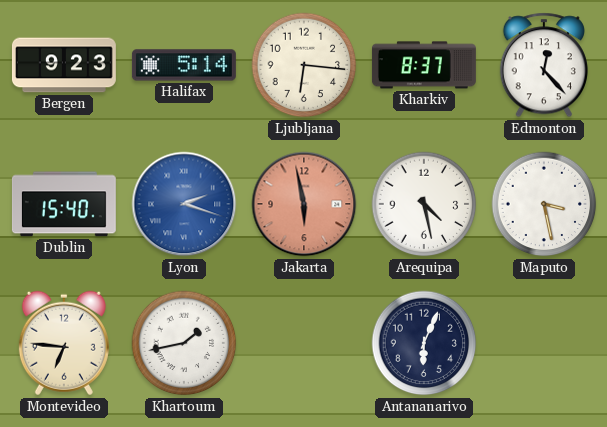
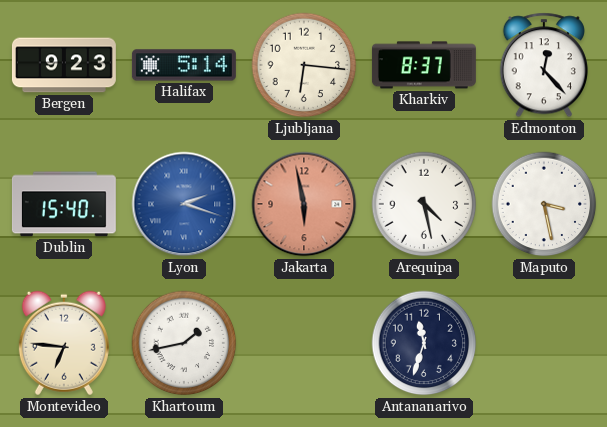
Antananarivo: 6:04 -> 11:33 (424, 343)
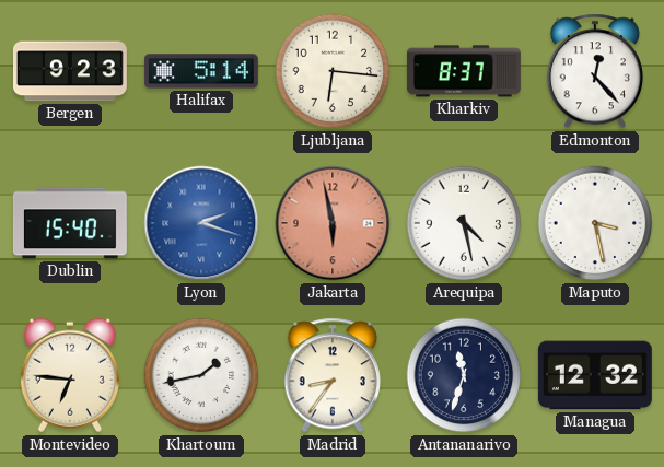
Madrid: none -> 8:36 (333, 375)
Managua: none -> 12:32 (595, 375)
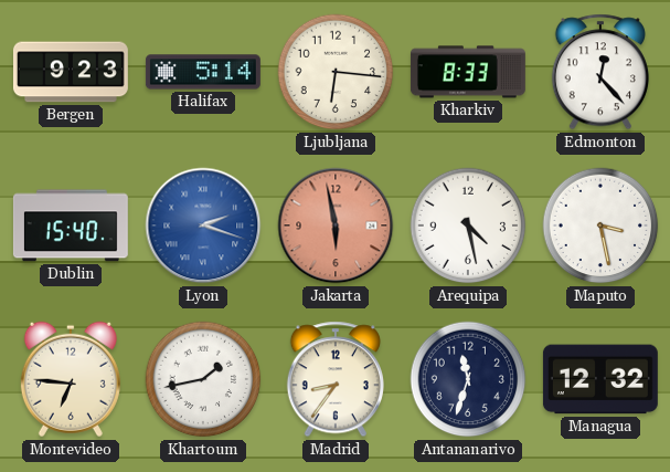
Kharkiv: 8:37 -> 8:33 (468, 72)
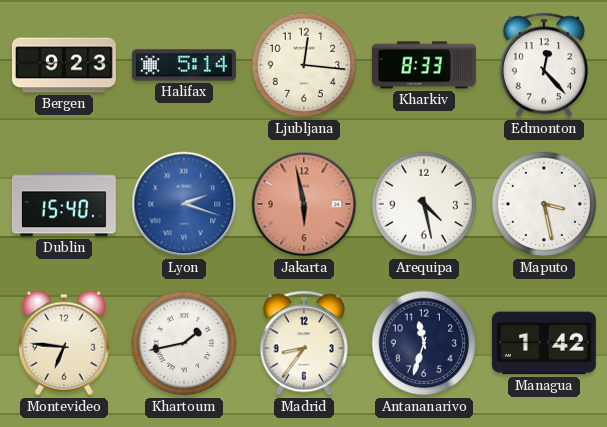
Ljubljana: 6:16 -> 12:16 (304, 65)
Managua: 12:32 -> 1:42 (544, 343)
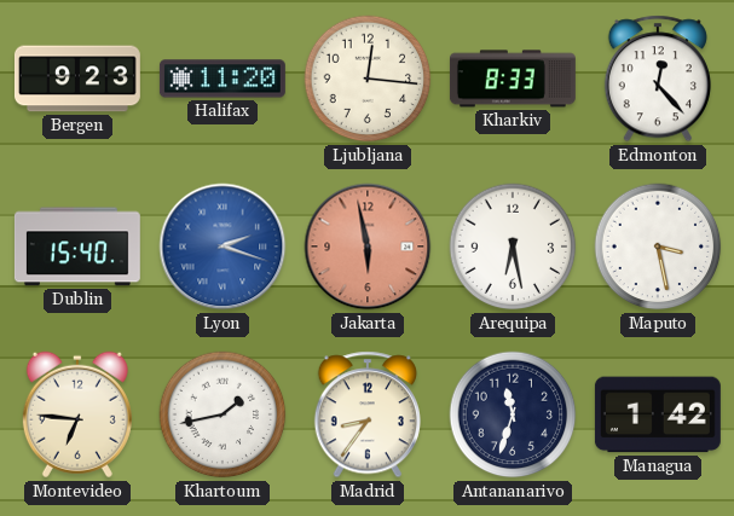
Halifax: 5:14 -> 11:20 (222, 79)
Arequipa: 4:28 -> 6:28 (513, 247)
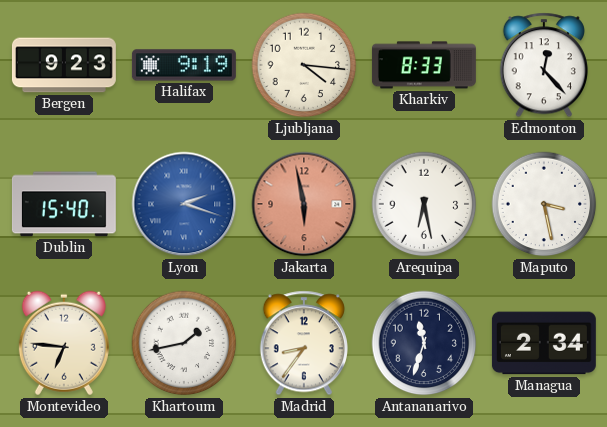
Halifax: 11:20 -> 9:19 (184, 65)
Ljubljana: 12:16 -> 4:16 (304, 65)
Managua: 1:42 -> 2:34 (544, 343)
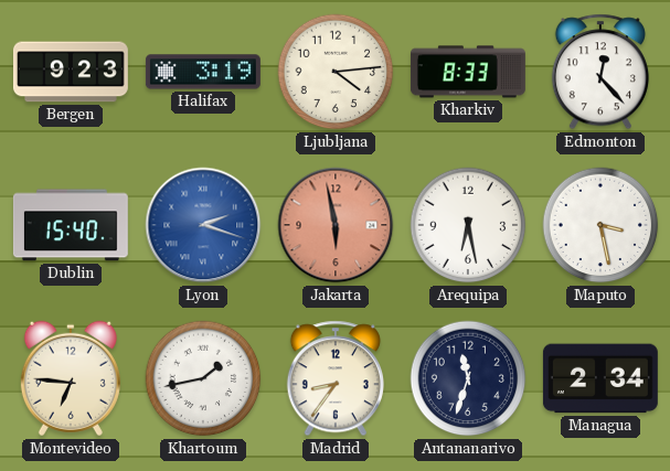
Halifax: 9:19 -> 3:19 (203, 72)
Ljubljana: 4:16 -> 4:14 (336, 72)
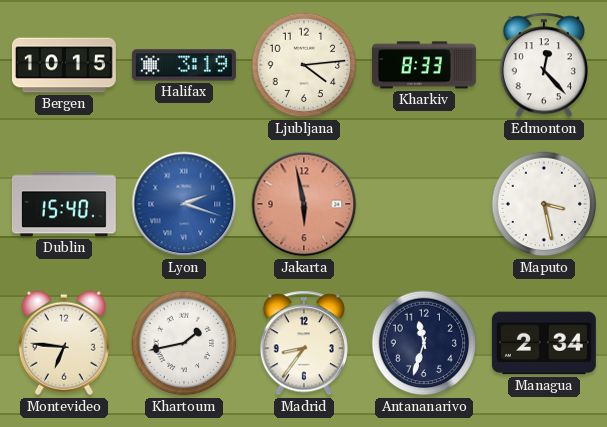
Bergen: 9:23 -> 10:15 (64, 65)
Arequipa: 6:28 -> none (468, 225)
